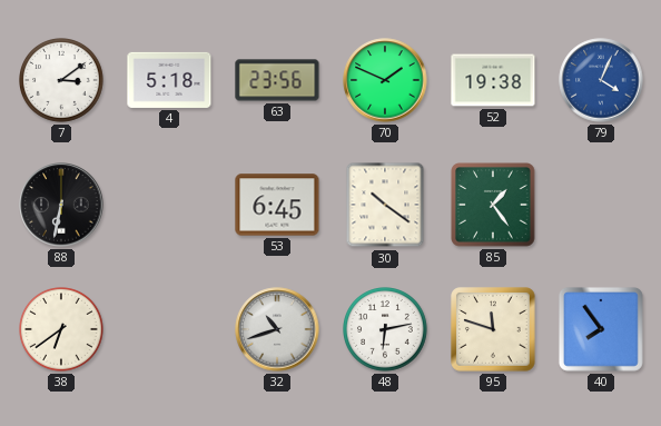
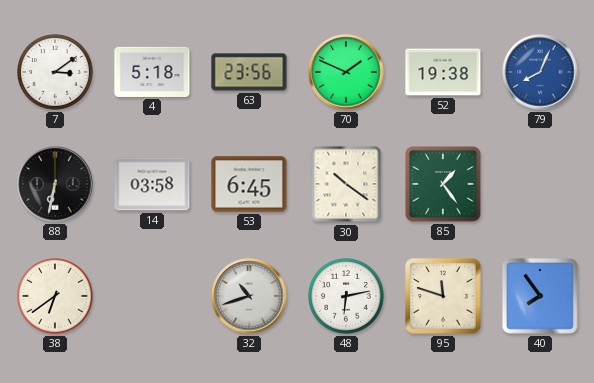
79: 4:04 -> 8:04 (540, 72)
14: none -> 03:58 (152, 184)
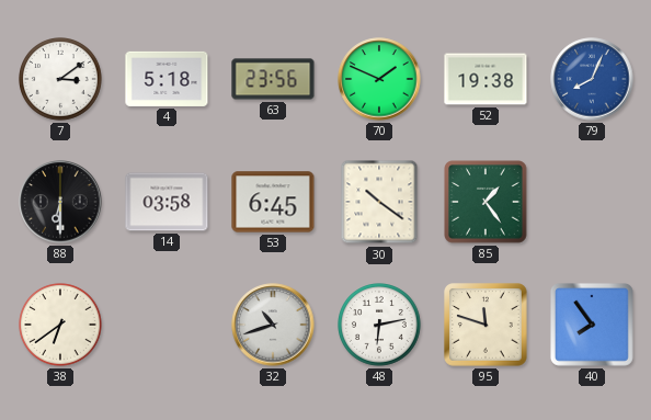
88: 6:32 -> 6:30 (60, 202)
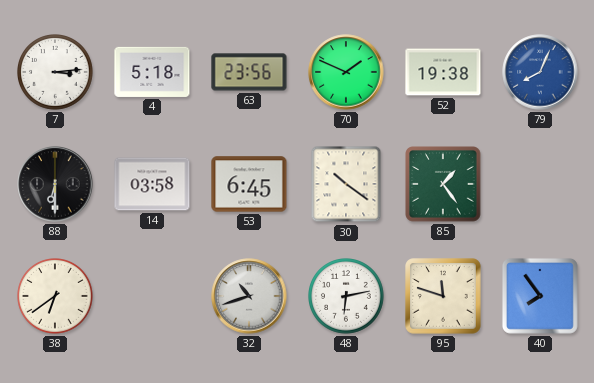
7: 3:09 -> 3:14 (56, 73)
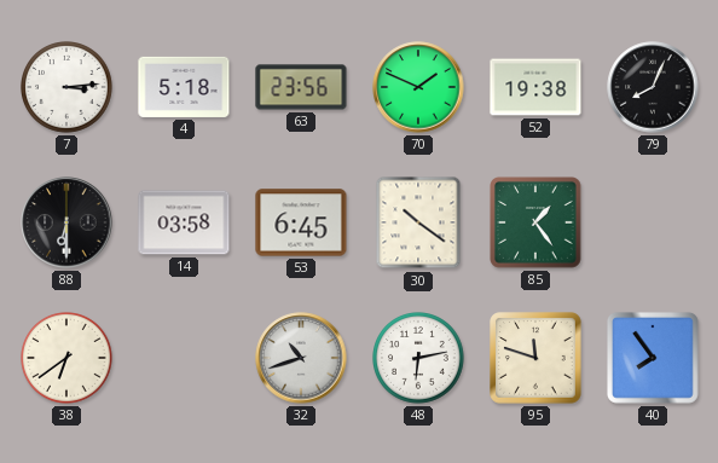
79 dial: blue -> black (653, 87)
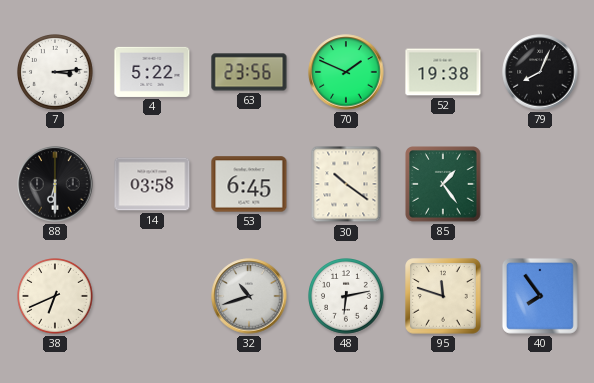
4: 5:18 -> 5:22 (152, 72)
38: 6:39 -> 6:41 (56, 297)
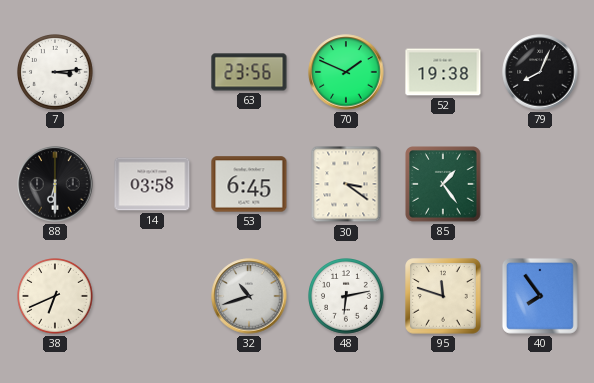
4: 5:22 -> none (152, 72)
30: 10:21 -> 3:21 (346, 184)
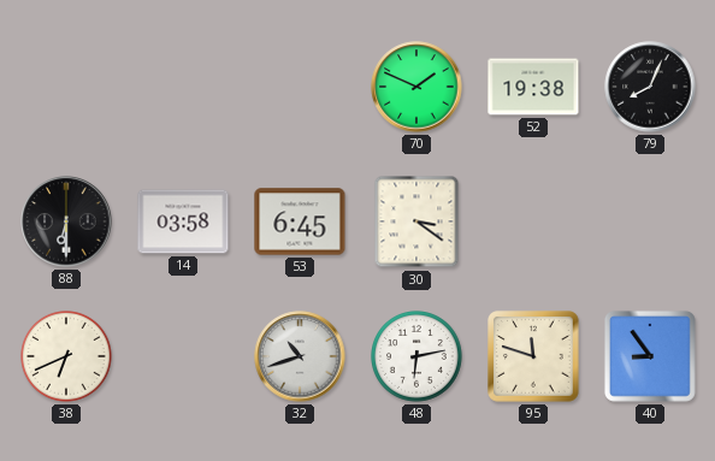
7: 3:14 -> none (56, 73)
63: 23:56 -> none (249, 72)
85: 1:24 -> none (443, 184)
40: 7:54 -> 8:54 (650, 356)
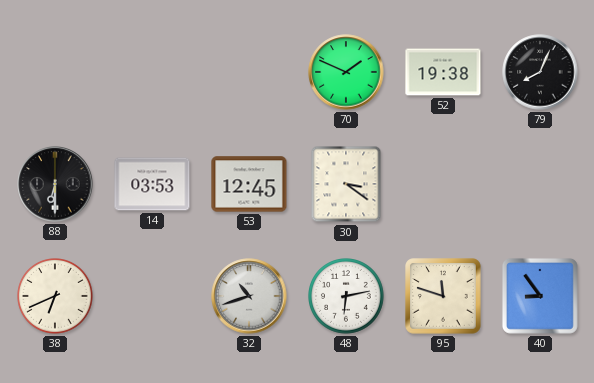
14: 03:58 -> 03:53 (152, 184)
53: 6:45 -> 12:45 (249, 184)
